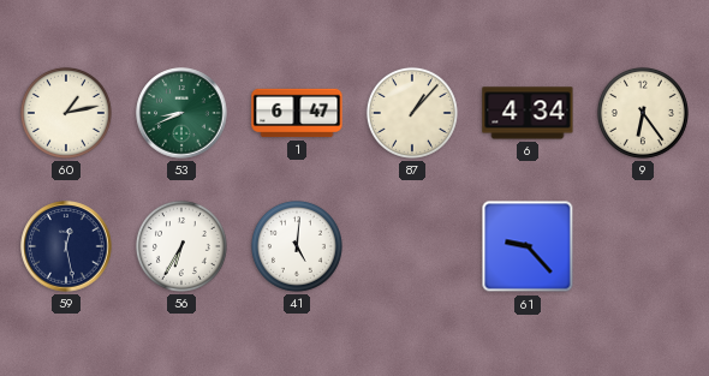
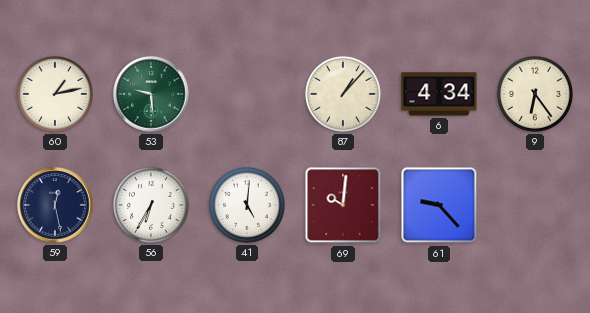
53: 8:41 -> 9:29 (151, 94)
1: 6:47 -> none (297, 113)
69: none -> 10:01 (343, 205)
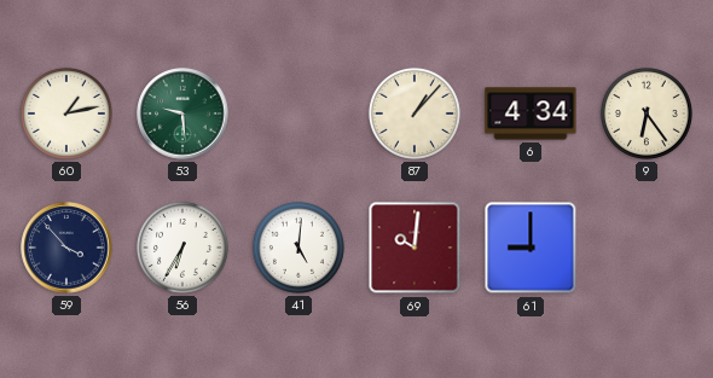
59: 12:28 -> 3:53 (66, 248)
61: 9:23 -> 9:00 (531, 248)
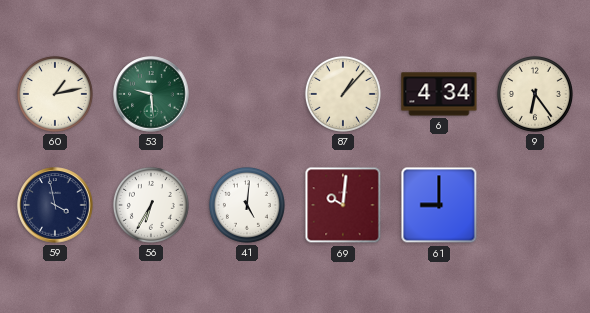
59: 3:53 -> 3:58 (55, 205)
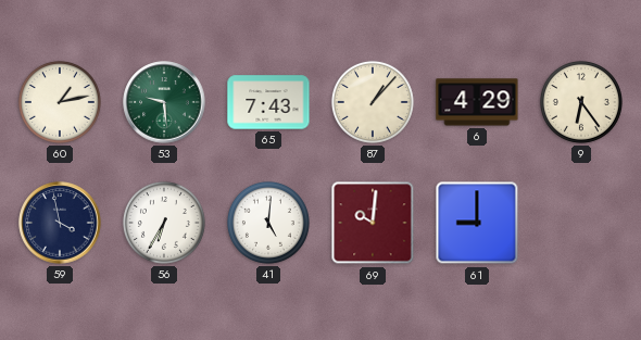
65: none -> 7:43 (268, 102)
6: 4:34 -> 4:29 (477, 102)
